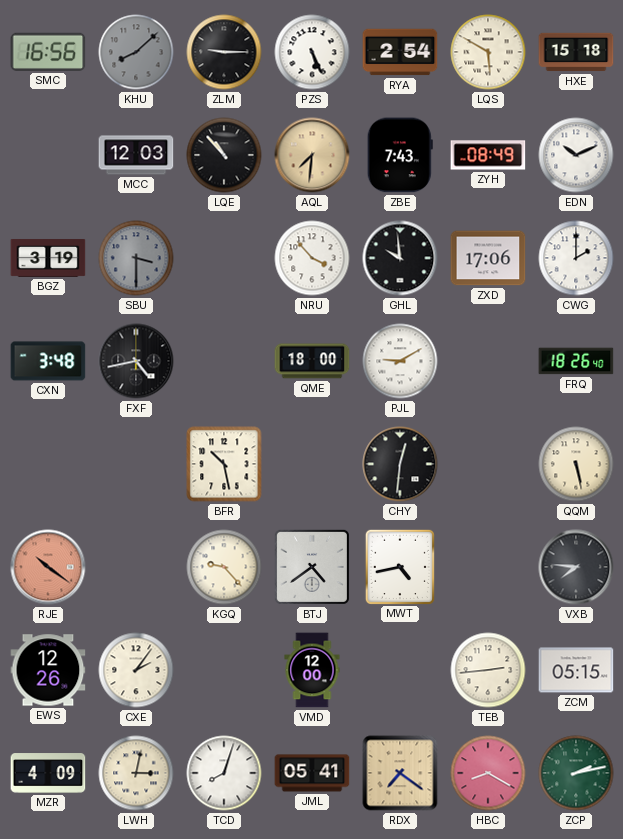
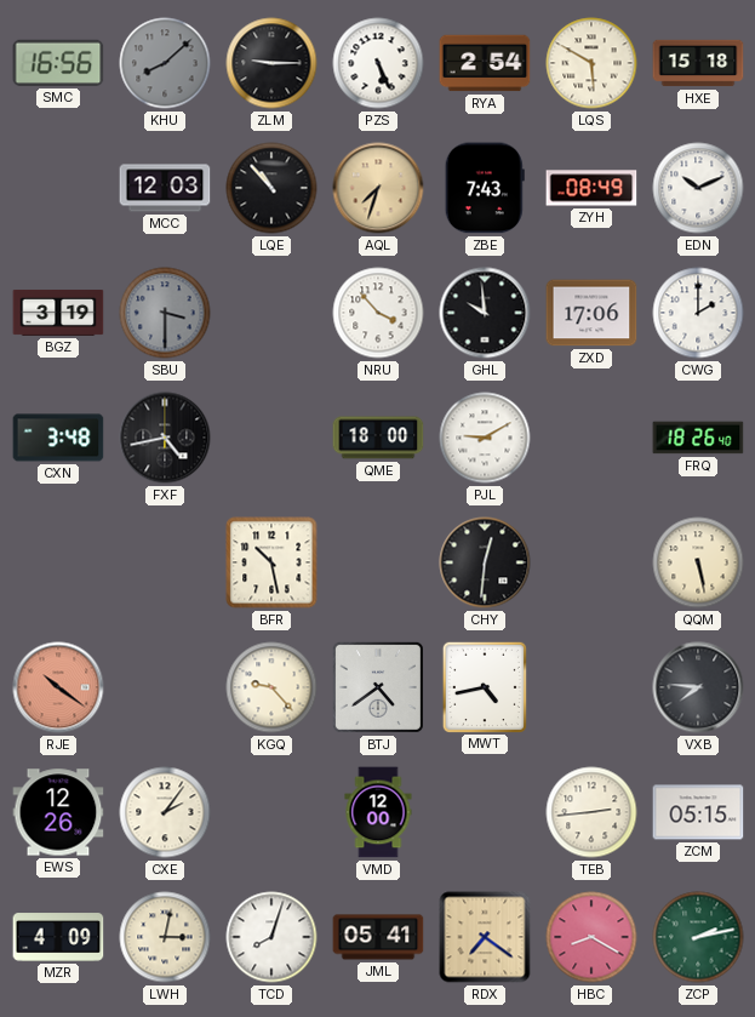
AQL: 7:31 -> 7:33 (378, 188)
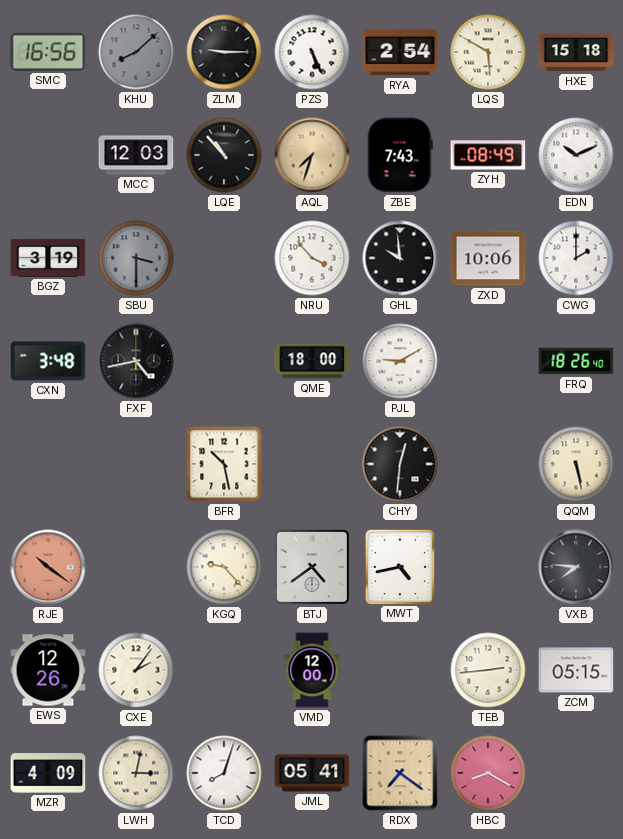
ZXD: 17:06 -> 10:06 (488, 258)
ZCP: 2:13 -> none (698, 937)
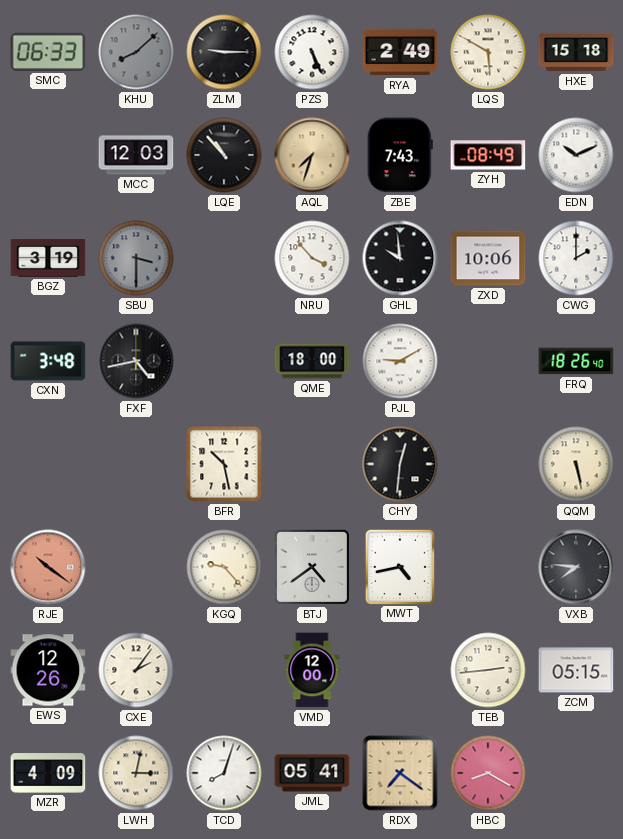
SMC: 16:56 -> 06:33 (48, 52)
RYA: 2:54 -> 2:49 (400, 52)
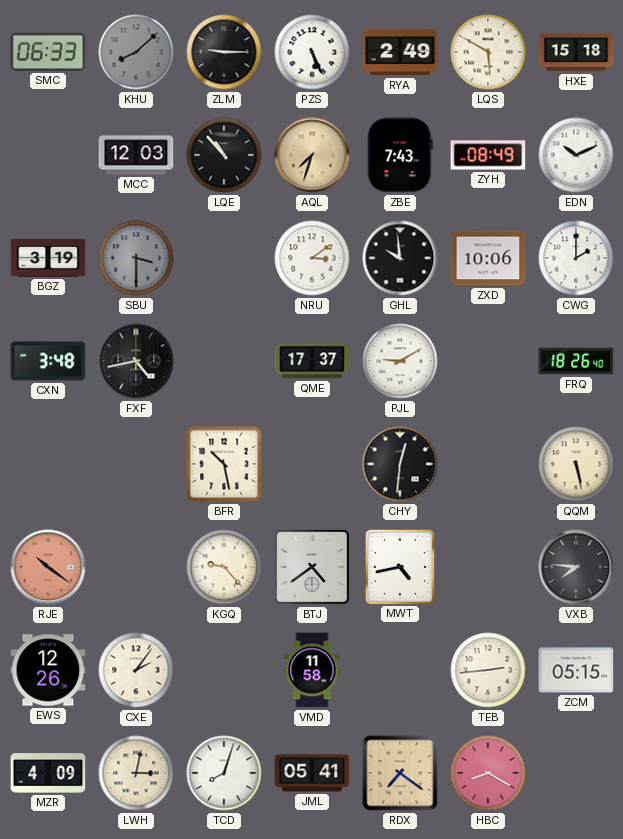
NRU: 3:53 -> 3:09 (312, 258)
QME: 18:00 -> 17:37 (312, 361)
VMD: 12:00 -> 11:58 (312, 670)
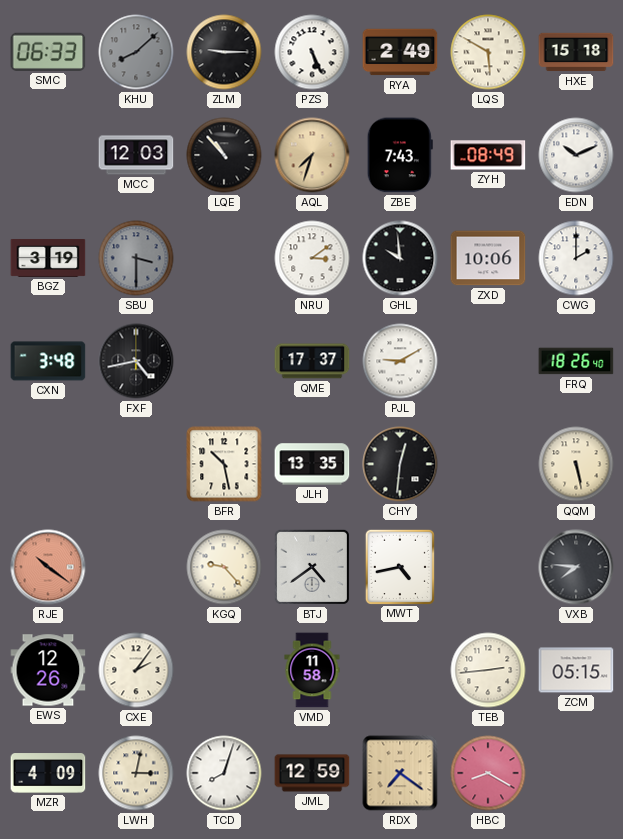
JLH: none -> 13:35 (312, 464)
JML: 05:41 -> 12:59 (312, 773)
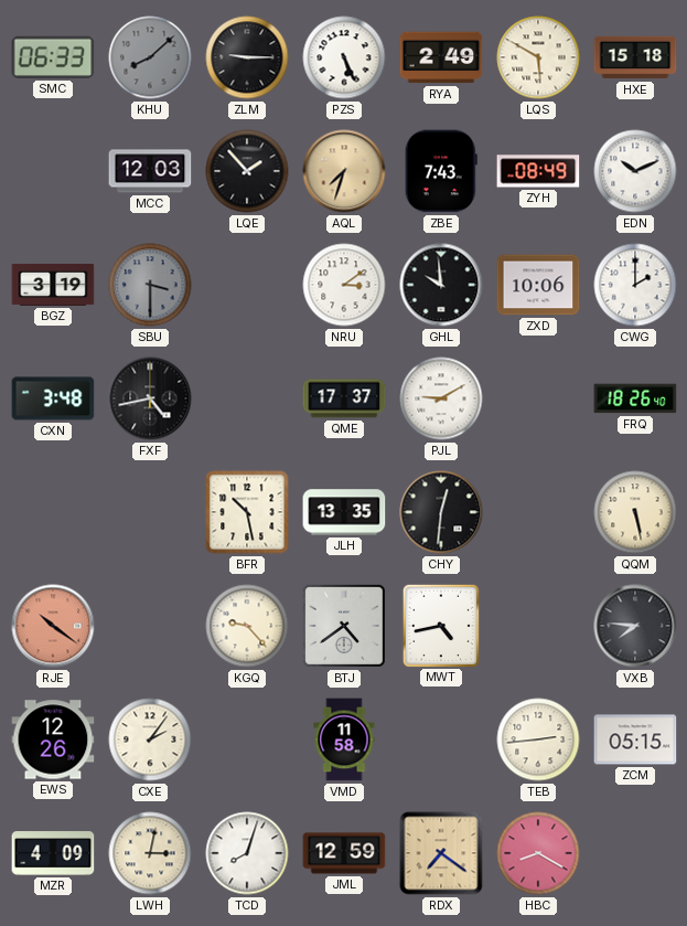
LQE: 10:53 -> 1:53 (247, 171)
